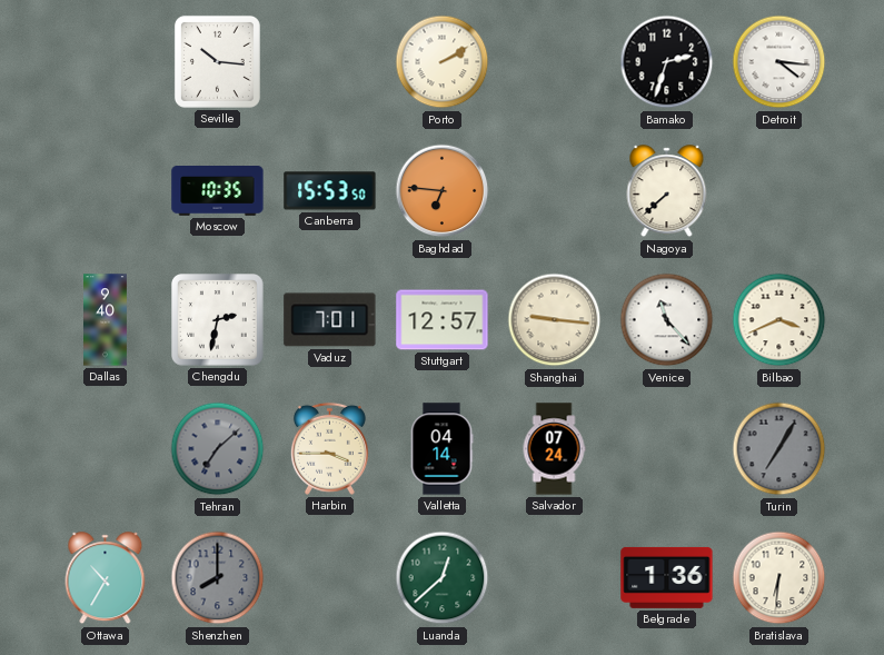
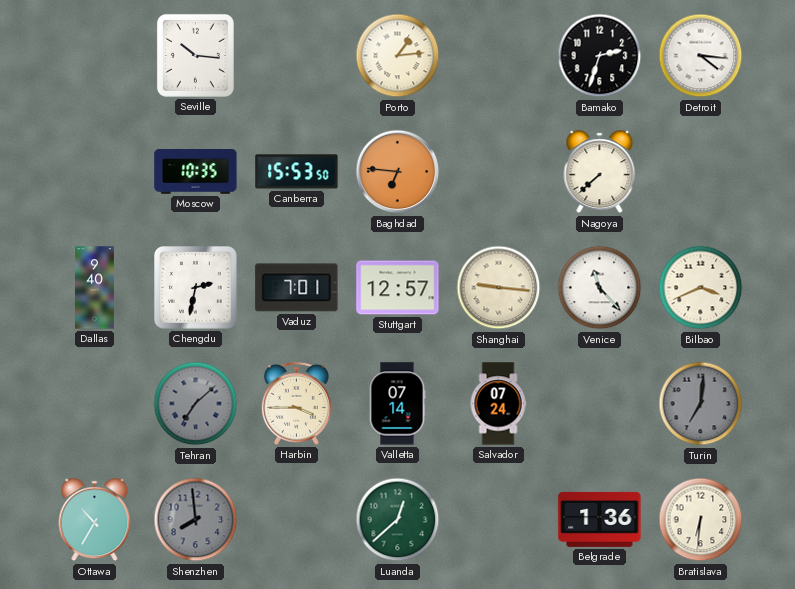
Porto: 2:10 -> 1:14 (398, 56)
Valletta: 04:14 -> 07:14 (397, 404)
Turin: 7:05 -> 7:01 (701, 404)
Shenzhen: 8:00 -> 7:59 (196, 520)
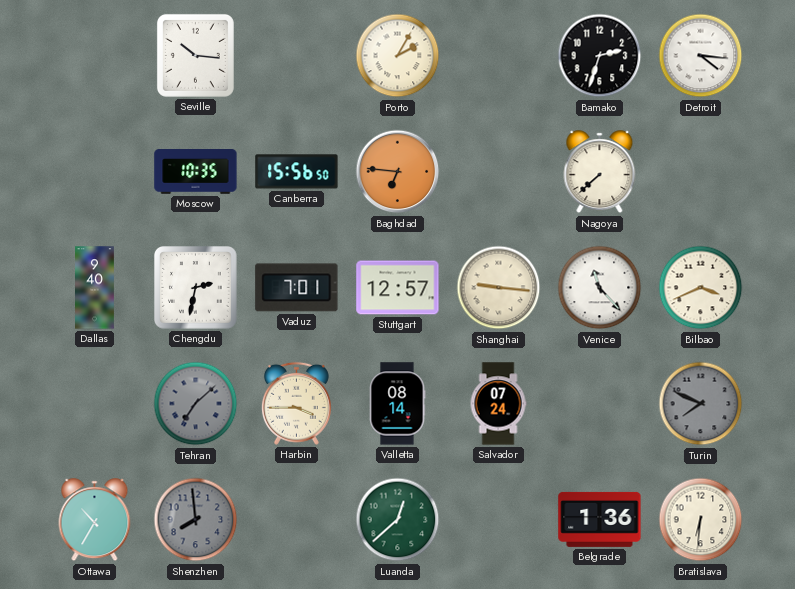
Porto: 1:14 -> 2:05 (398, 56)
Canberra: 15:53 -> 15:56 (297, 172)
Valletta: 07:14 -> 08:14 (397, 404)
Turin: 7:01 -> 7:49 (701, 404)
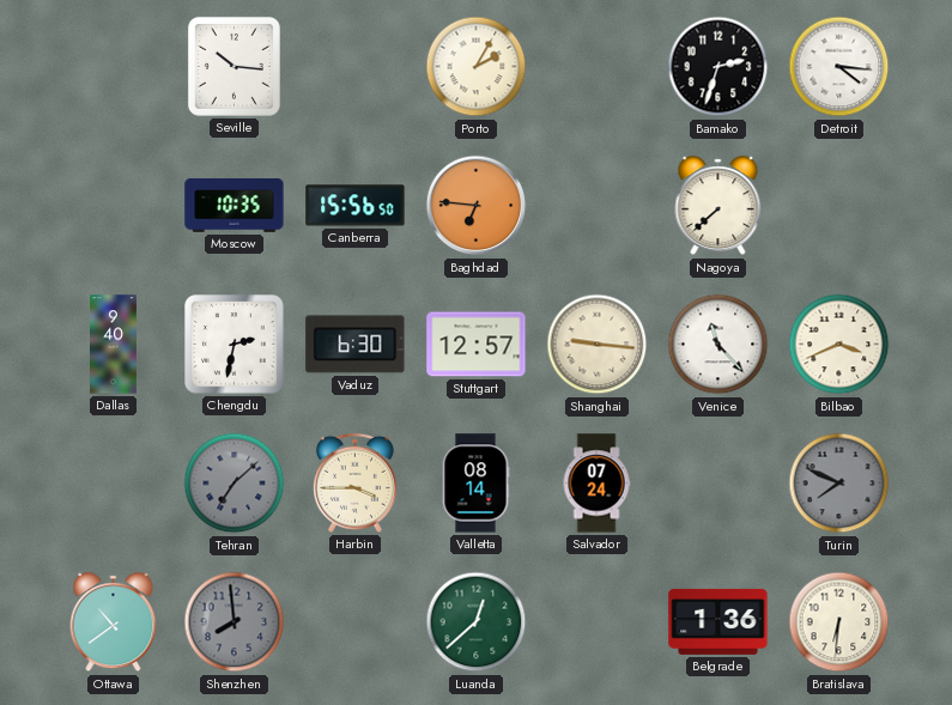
Vaduz: 7:01 -> 6:30 (356, 345)
Ottawa: 10:35 -> 10:39 (114, 622)
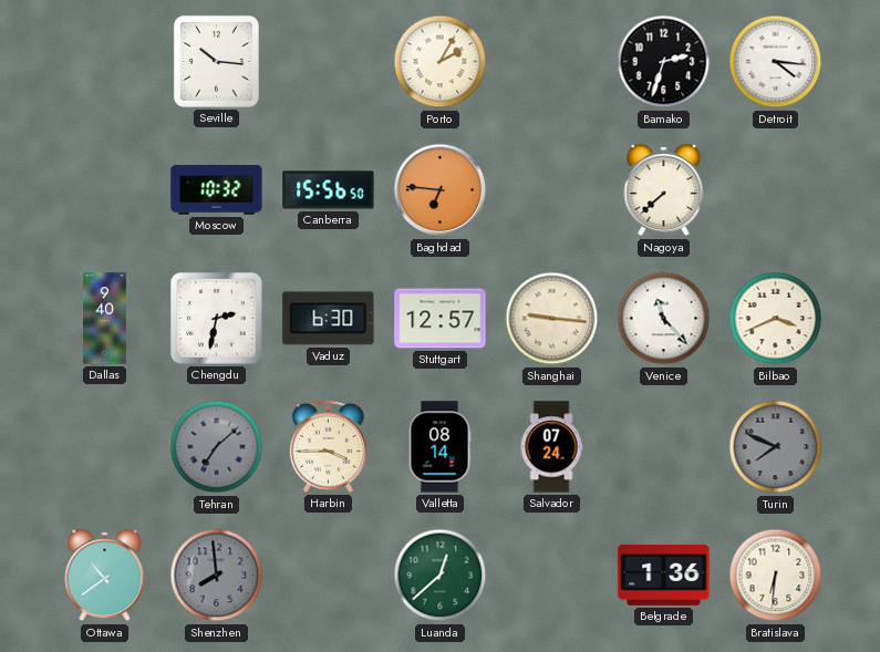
Moscow: 10:35 -> 10:32 (217, 190)
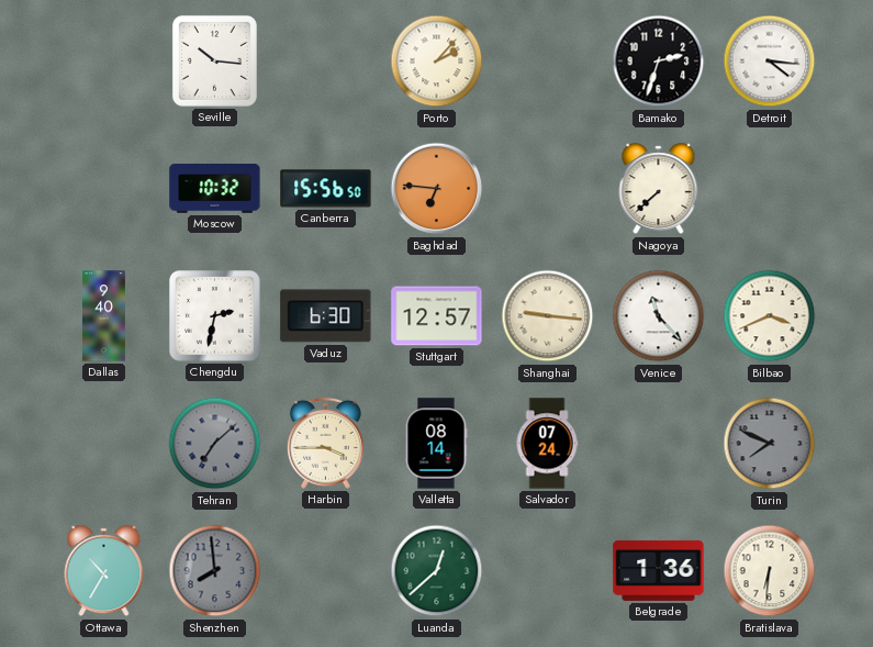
Porto: 2:05 -> 2:07 (437, 62)
Ottawa: 10:39 -> 10:35 (104, 571)
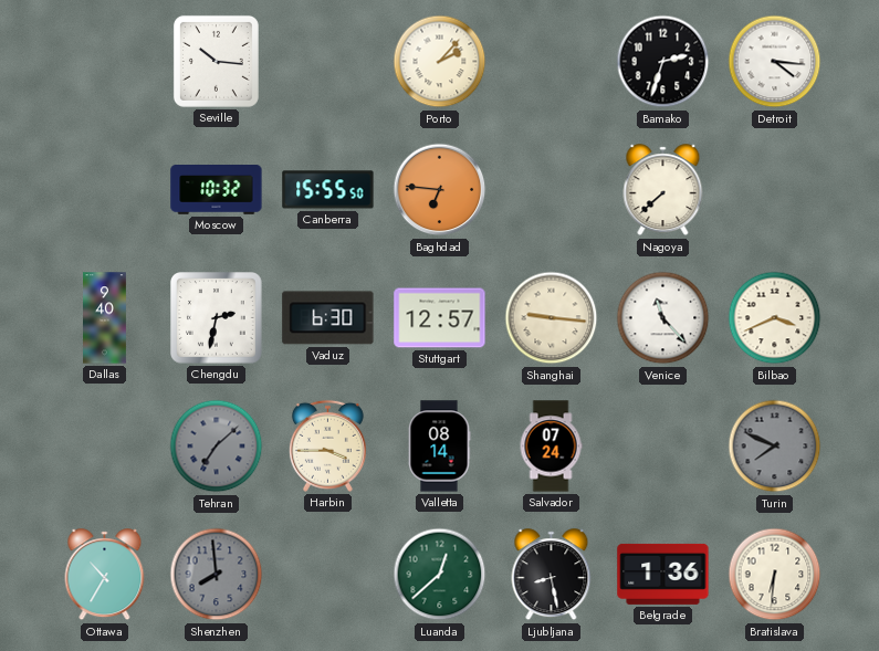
Canberra: 15:56 -> 15:55 (328, 190)
Ljubljana: none -> 8:28 (552, 575)
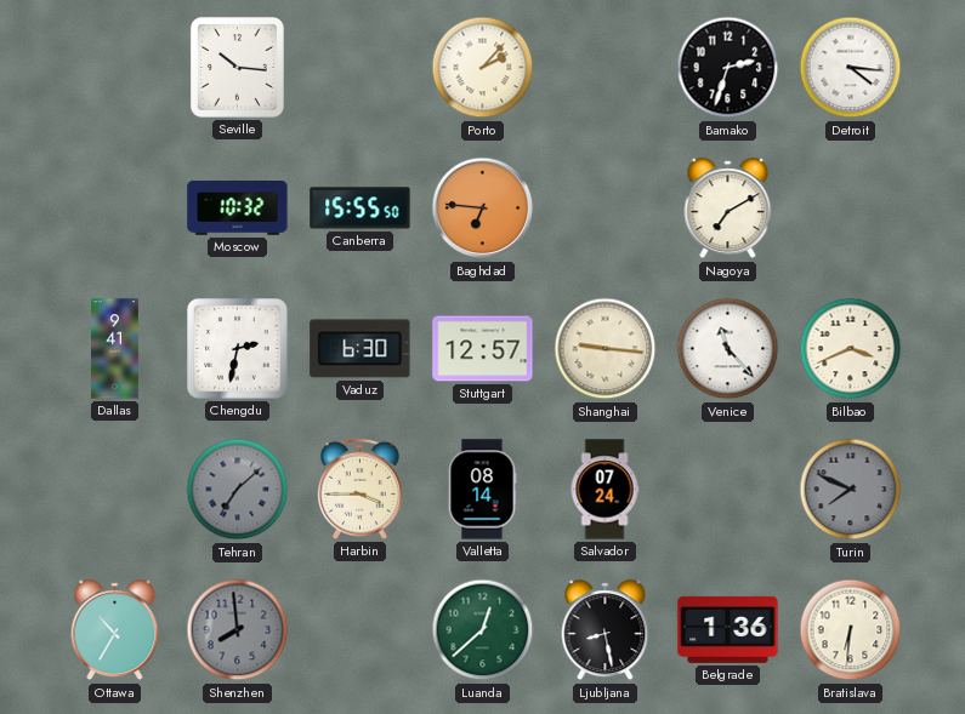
Nagoya: 7:38 -> 7:10 (728, 209)
Dallas: 9:40 -> 9:41 (115, 349)
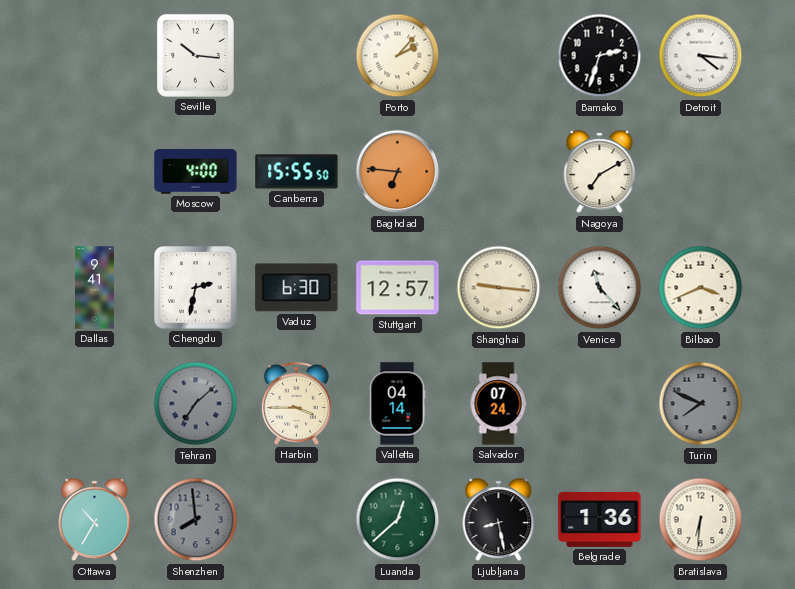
Moscow: 10:32 -> 4:00 (196, 172)
Valletta: 08:14 -> 04:14 (397, 404)
